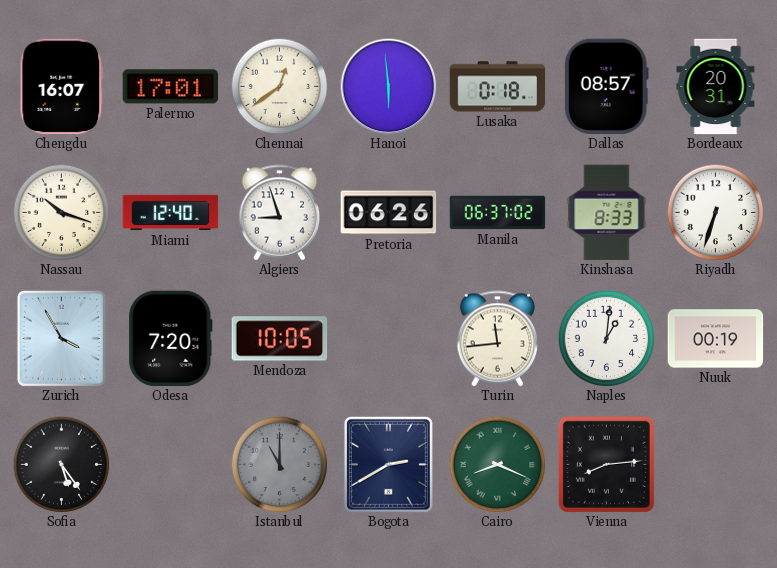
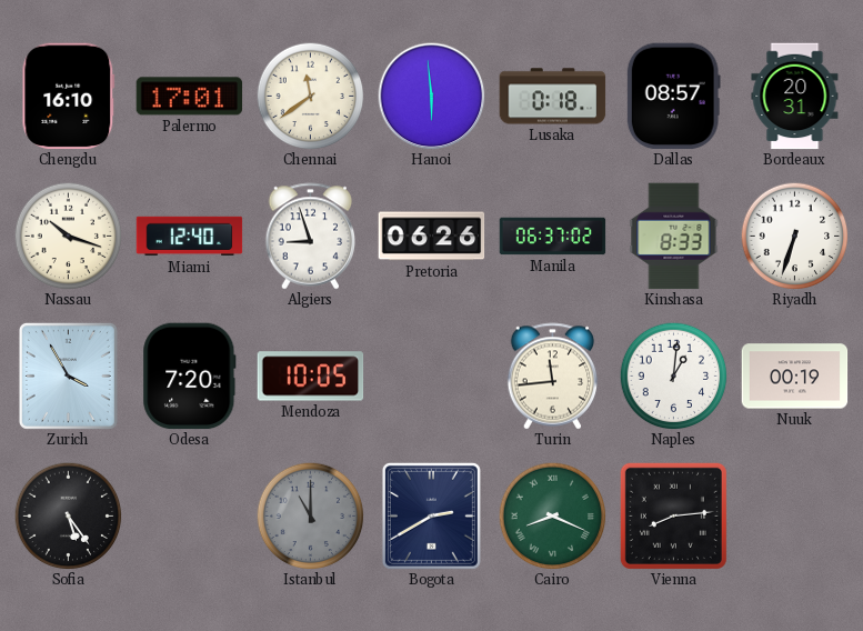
Chengdu: 16:07 -> 16:10 (69, 97)
Chennai: 12:39 -> 11:39 (310, 96)
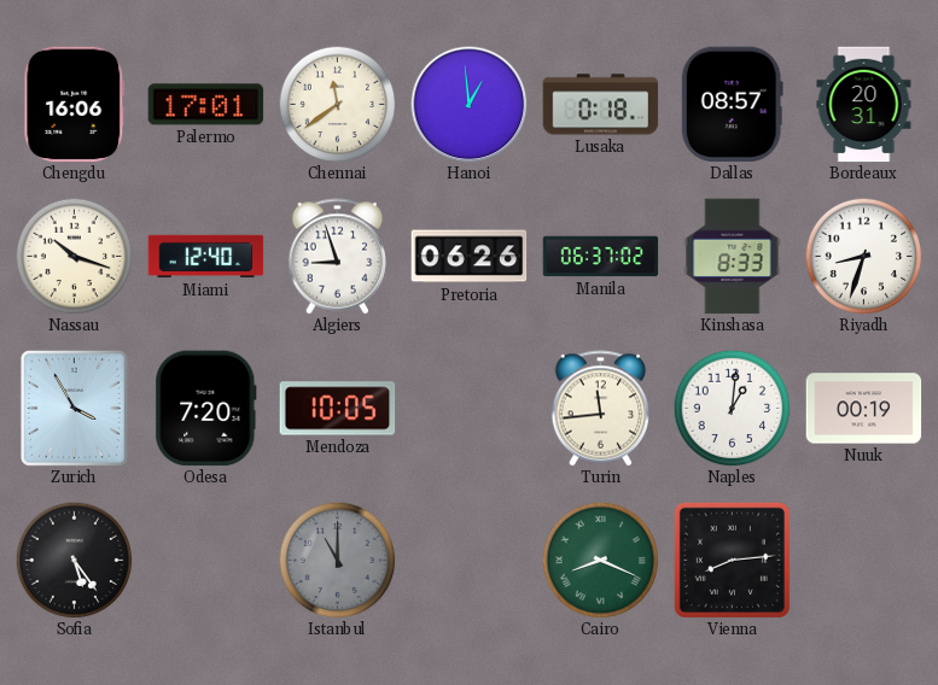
Chengdu: 16:10 -> 16:06 (75, 105)
Hanoi: 5:59 -> 12:59 (470, 105)
Riyadh: 6:33 -> 8:33 (863, 256)
Bogota: 2:40 -> none (431, 515)
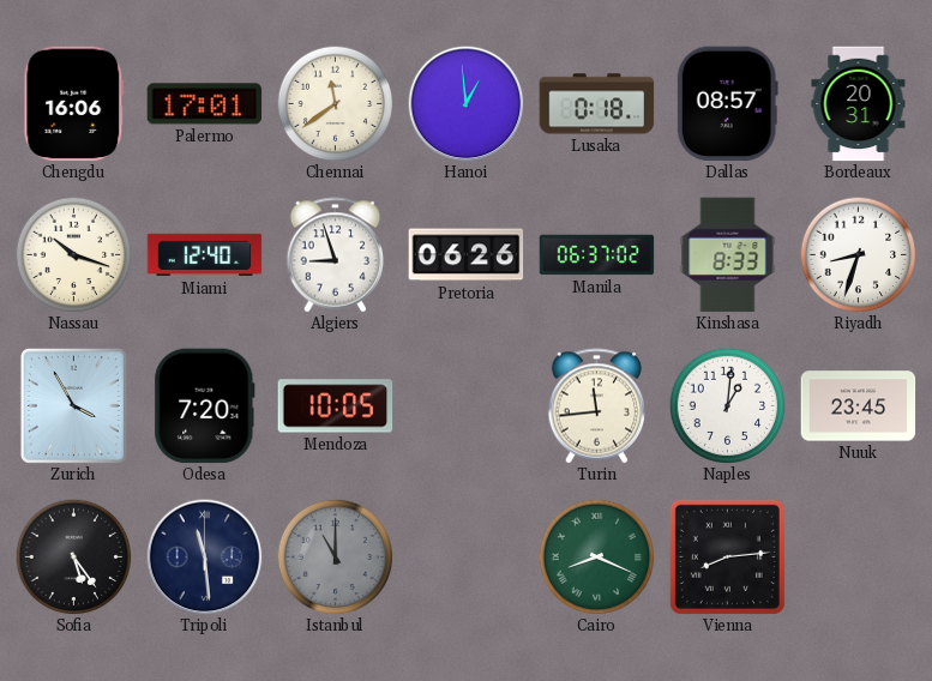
Nuuk: 00:19 -> 23:45 (859, 406)
Tripoli: none -> 11:29 (205, 558)
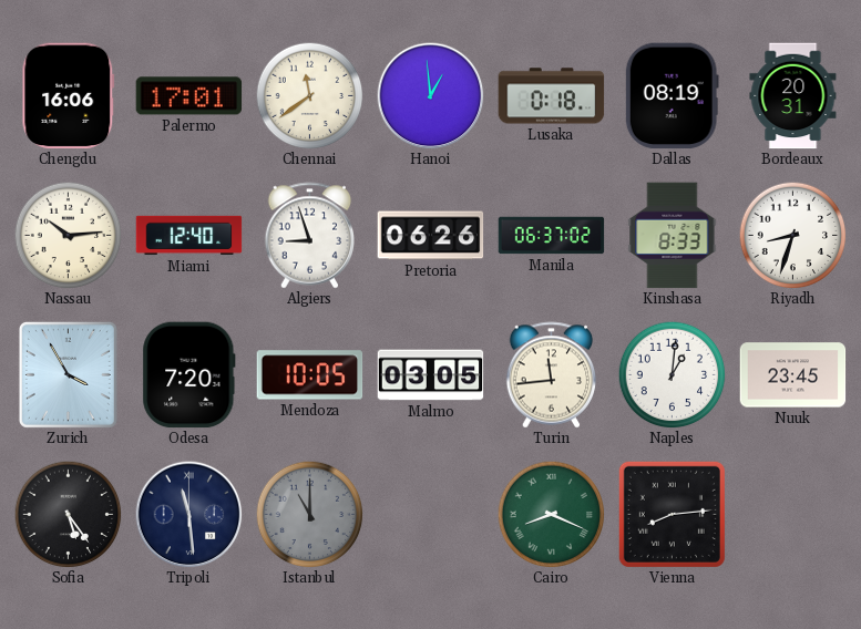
Dallas: 08:57 -> 08:19 (672, 96)
Nassau: 10:18 -> 10:14 (68, 235)
Malmo: none -> 03:05 (431, 375)
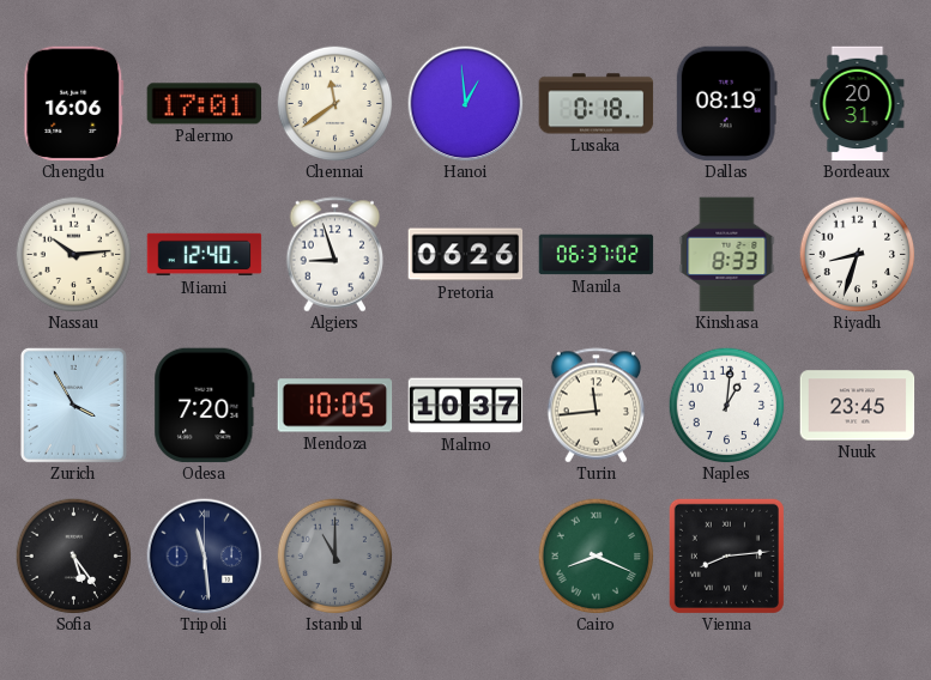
Malmo: 03:05 -> 10:37 (466, 406)
